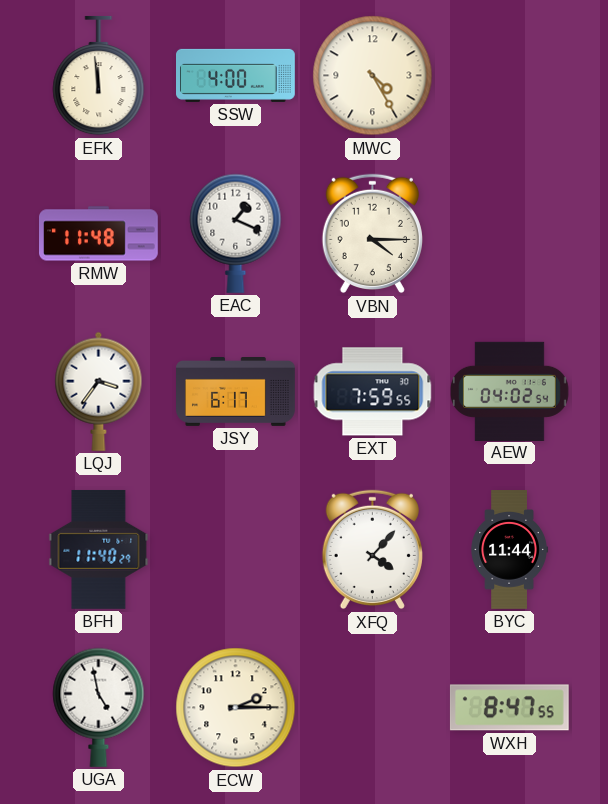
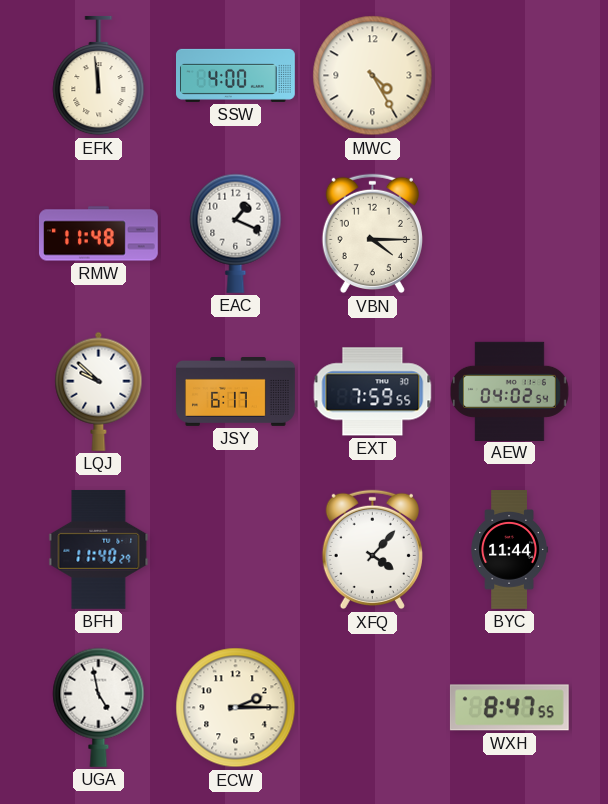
LQJ: 3:36 -> 9:52 (99, 391)
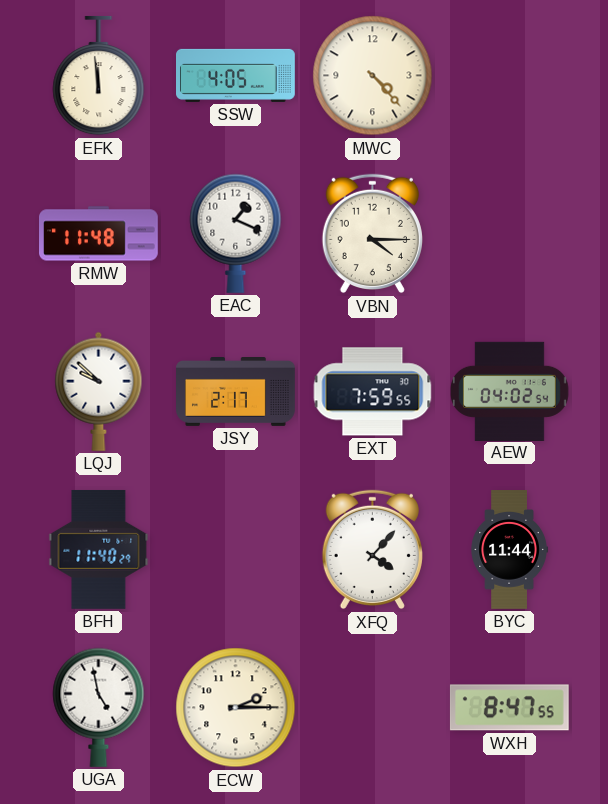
SSW: 4:00 -> 4:05 (236, 75)
MWC: 4:25 -> 4:23 (373, 76)
JSY: 6:17 -> 2:17 (236, 392)
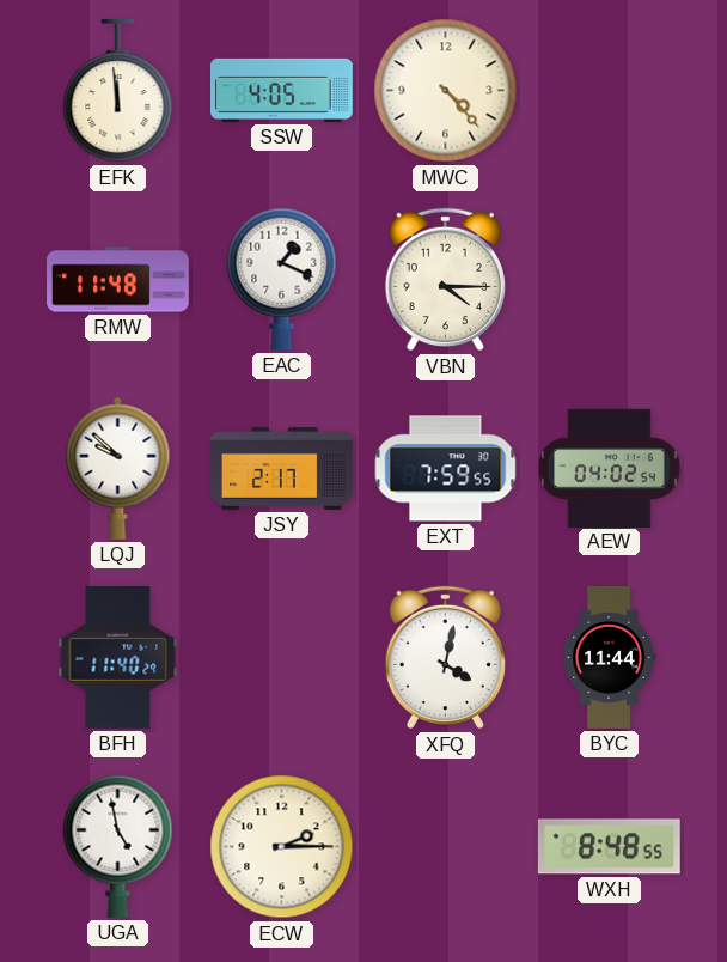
XFQ: 4:07 -> 4:02 (445, 658)
WXH: 8:47 -> 8:48 (609, 847)
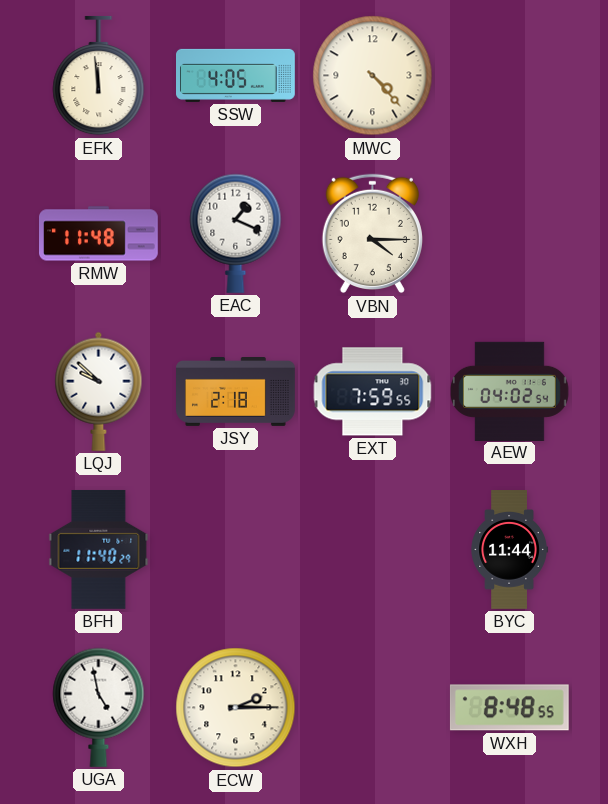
JSY: 2:17 -> 2:18 (236, 392)
XFQ: 4:02 -> none (445, 658)
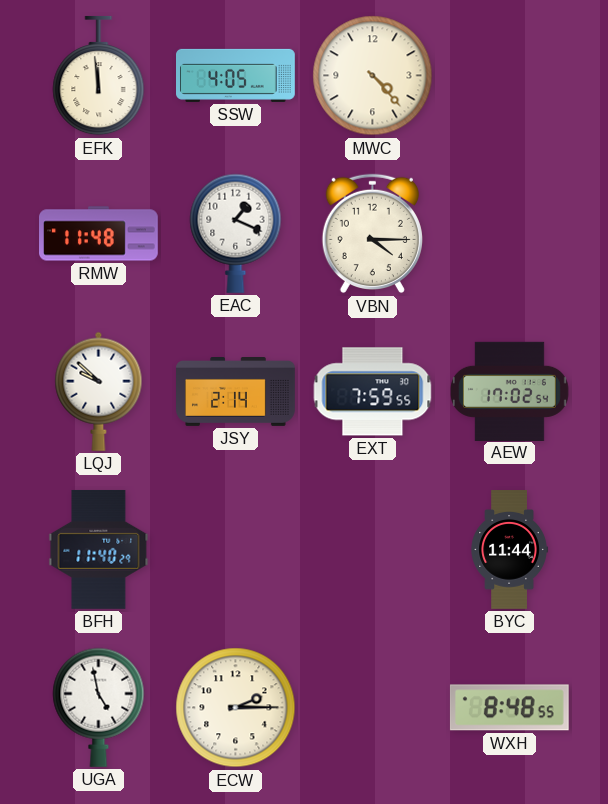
JSY: 2:18 -> 2:14 (236, 392)
AEW: 04:02 -> 17:02 (510, 391)
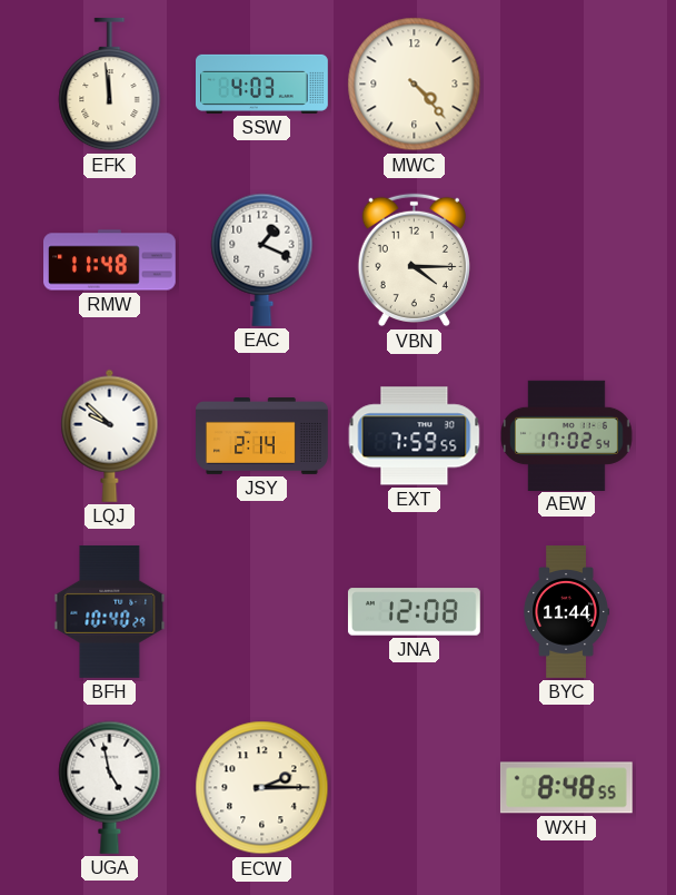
SSW: 4:05 -> 4:03 (262, 83)
BFH: 11:40 -> 10:40 (110, 611)
JNA: none -> 12:08 (414, 612)
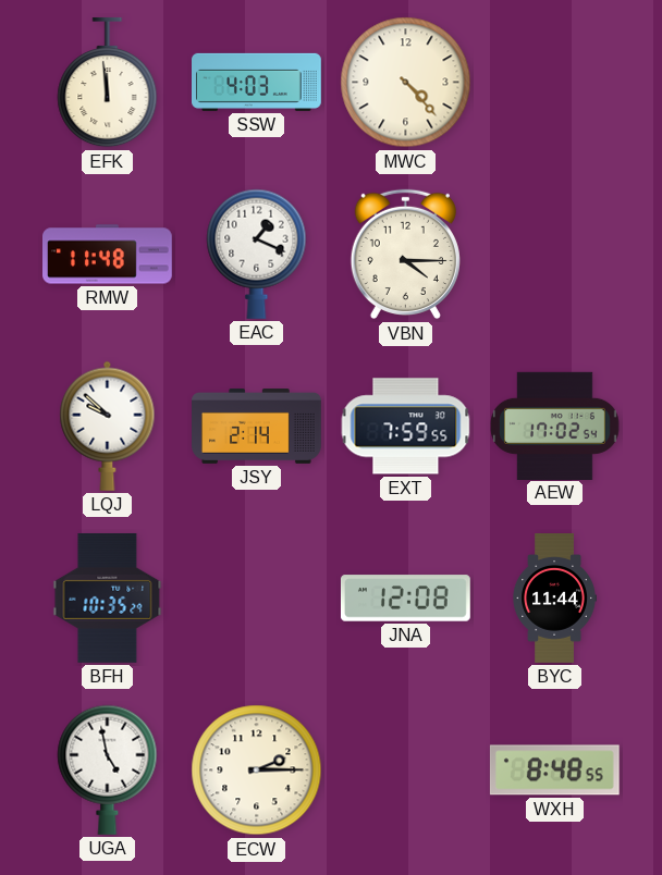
BFH: 10:40 -> 10:35 (108, 597)
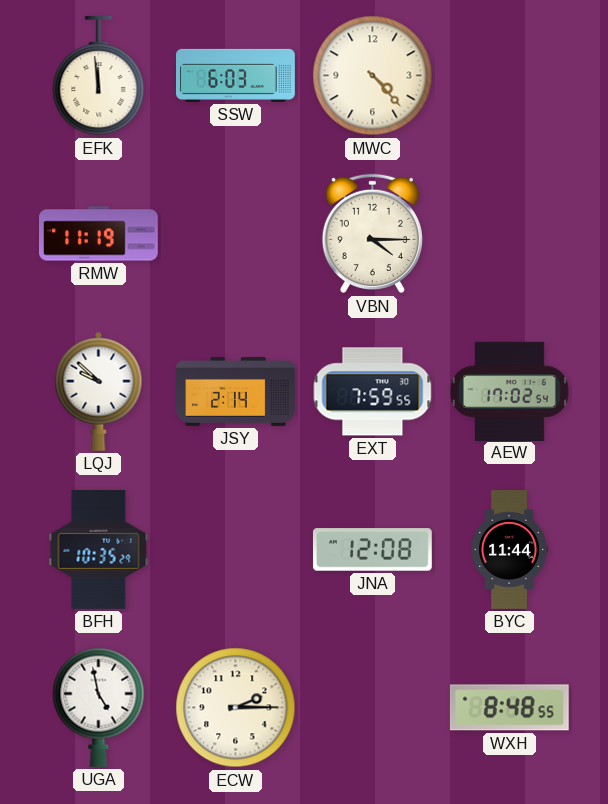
SSW: 4:03 -> 6:03 (236, 75)
RMW: 11:48 -> 11:19 (99, 234)
EAC: 1:19 -> none (257, 254)
